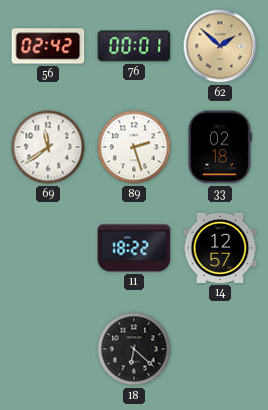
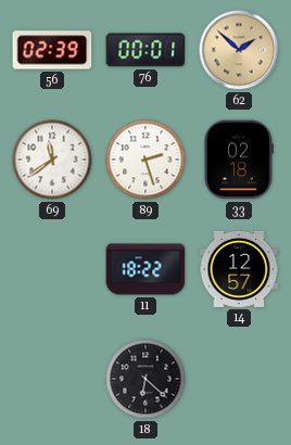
56: 02:42 -> 02:39 (52, 50)
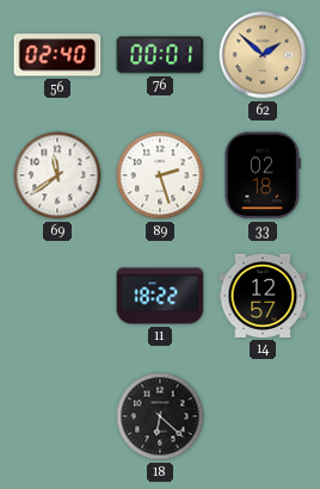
56: 02:39 -> 02:40 (57, 55)
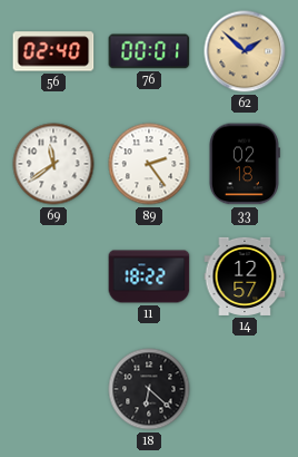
89: 2:27 -> 2:24 (149, 164)
